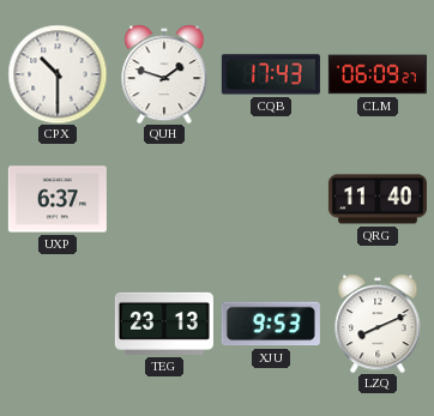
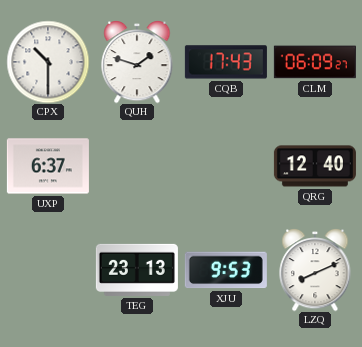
QRG: 11:40 -> 12:40 (315, 166)
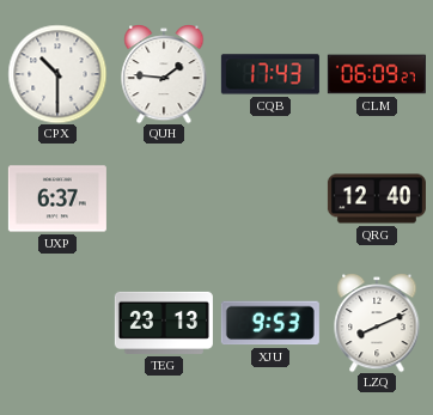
QUH: 1:48 -> 1:46 (164, 74)
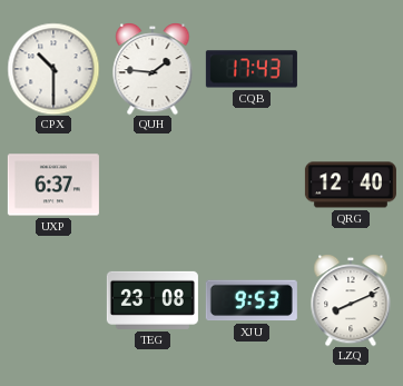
CLM: 06:09 -> none (377, 74)
TEG: 23:13 -> 23:08 (153, 300)
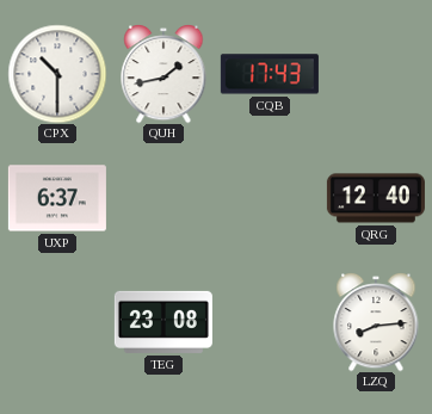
QUH: 1:46 -> 1:43 (163, 74)
XJU: 9:53 -> none (252, 300)
LZQ: 8:11 -> 8:14 (376, 322)
